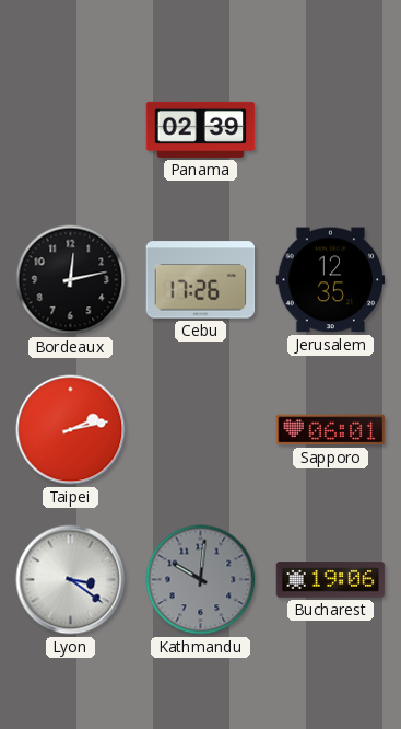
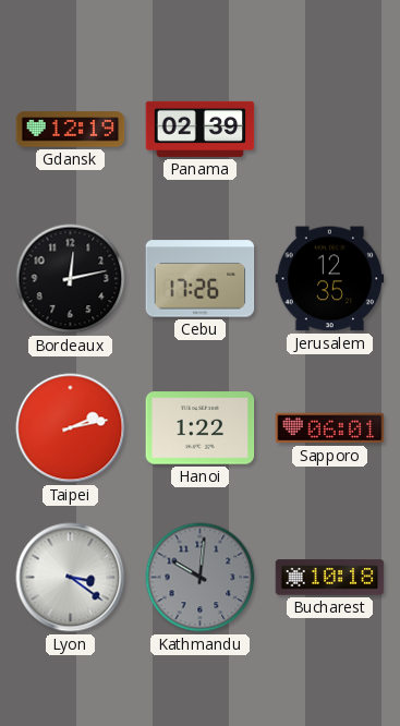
Gdansk: none -> 12:19 (71, 130)
Hanoi: none -> 1:22 (201, 428)
Bucharest: 19:06 -> 10:18 (330, 578)
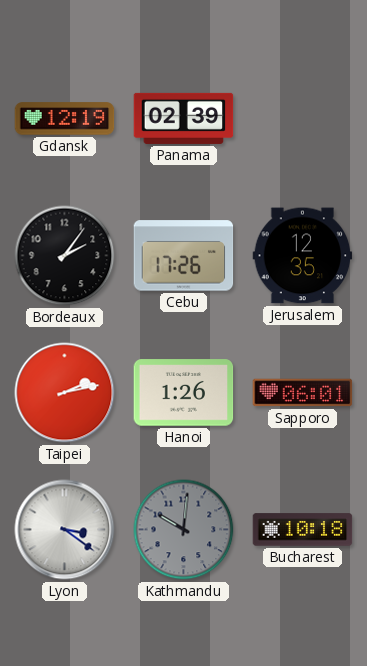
Bordeaux: 12:13 -> 2:06 (65, 256)
Hanoi: 1:22 -> 1:26 (184, 393)
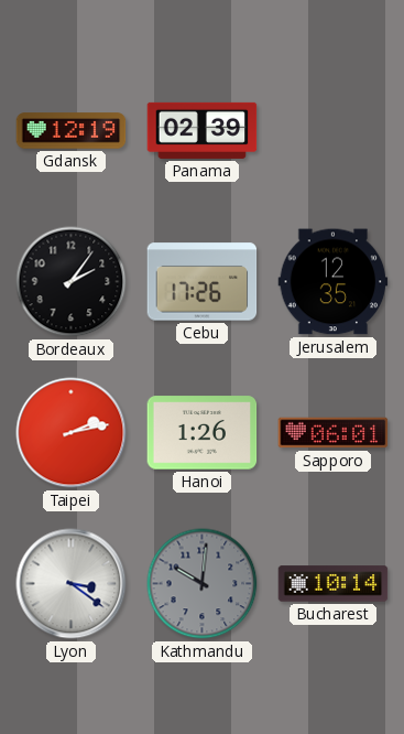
Bucharest: 10:18 -> 10:14 (334, 584)
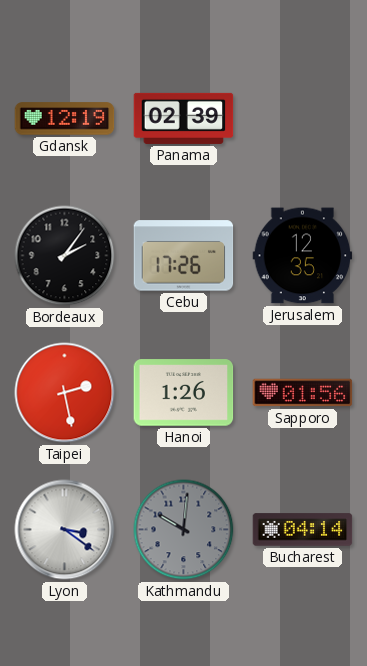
Taipei: 2:13 -> 2:28 (65, 393)
Sapporo: 06:01 -> 01:56 (303, 393)
Bucharest: 10:14 -> 04:14 (303, 530)
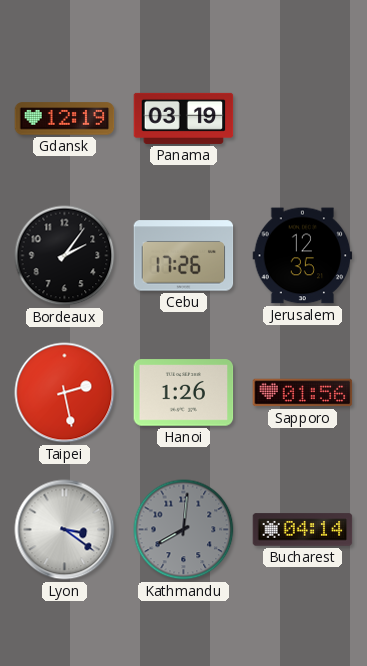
Panama: 02:39 -> 03:19 (184, 118)
Kathmandu: 10:01 -> 8:01 (184, 530)
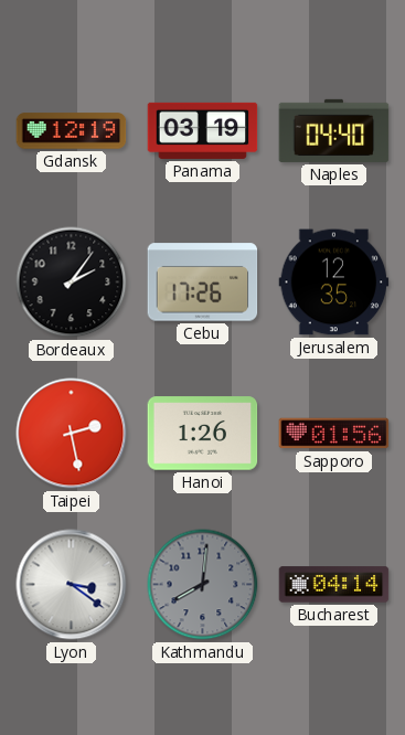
Naples: none -> 04:40 (334, 130)
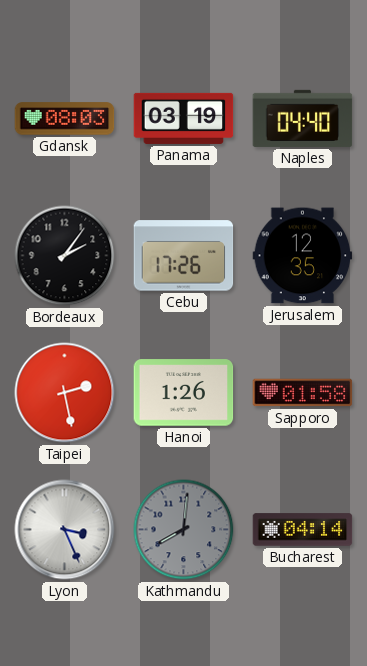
Gdansk: 12:19 -> 08:03 (65, 119)
Sapporo: 01:56 -> 01:58 (303, 393)
Lyon: 3:21 -> 3:26 (65, 530)
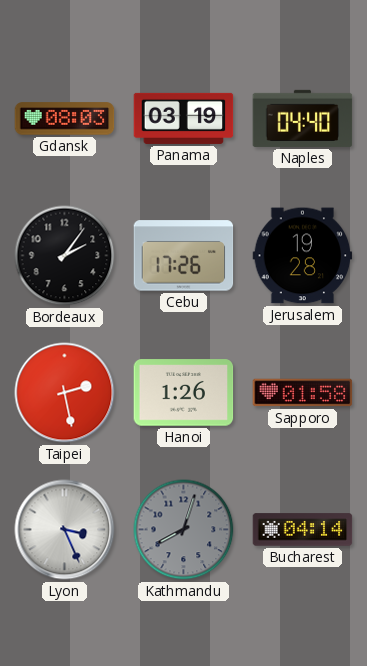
Jerusalem: 12:35 -> 19:28 (303, 256)
Kathmandu: 8:01 -> 8:03 (184, 530)
